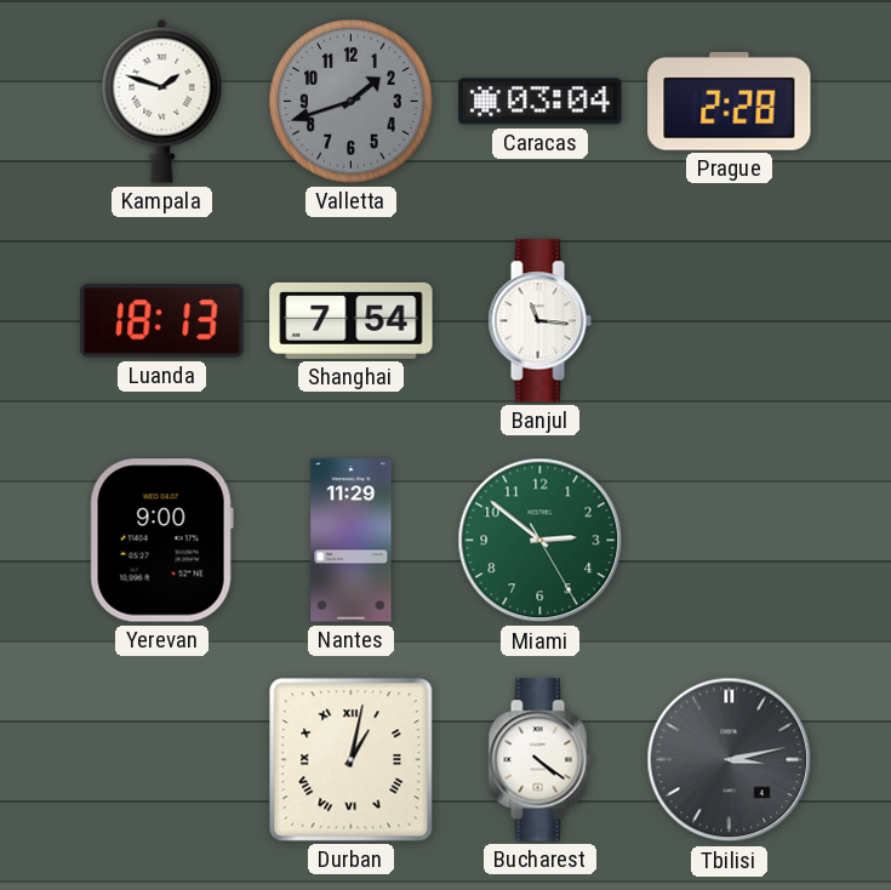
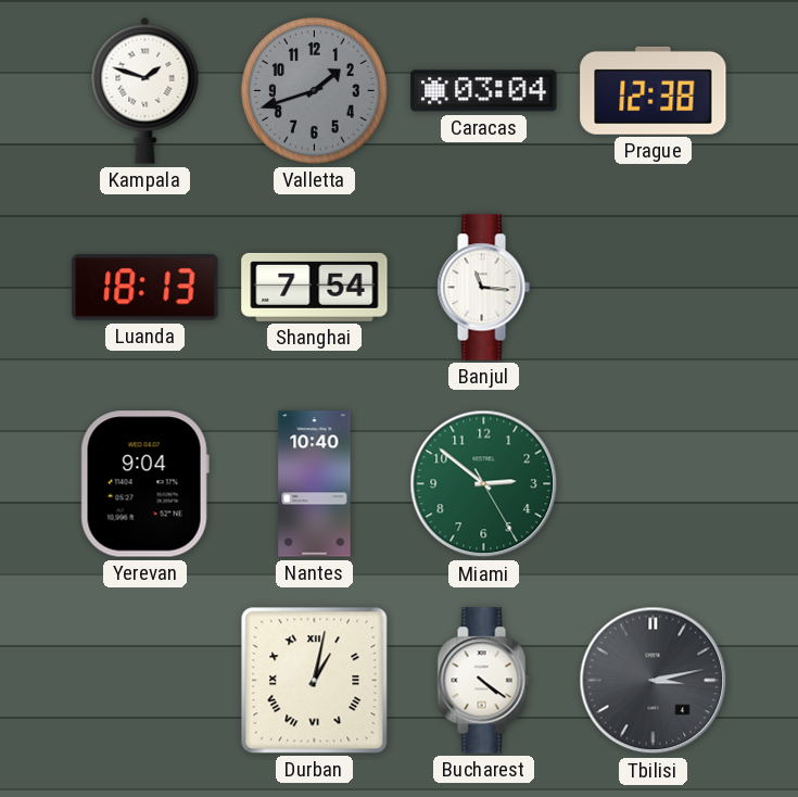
Prague: 2:28 -> 12:38 (654, 90)
Yerevan: 9:00 -> 9:04 (144, 484)
Nantes: 11:29 -> 10:40 (315, 484)
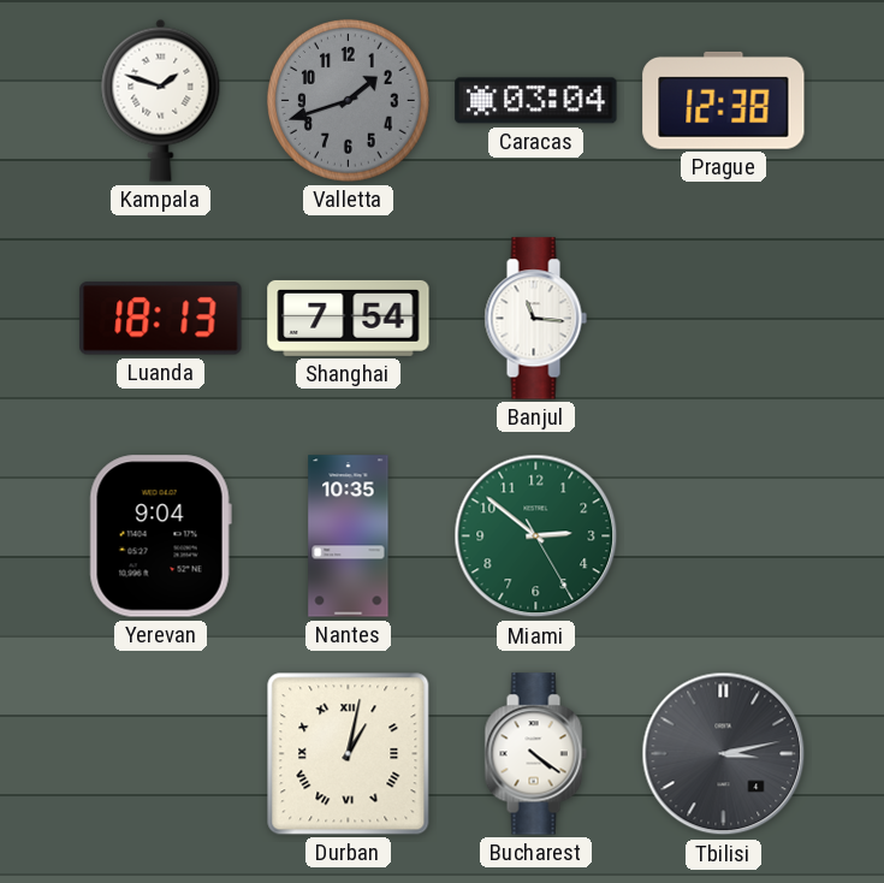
Nantes: 10:40 -> 10:35 (349, 537)
